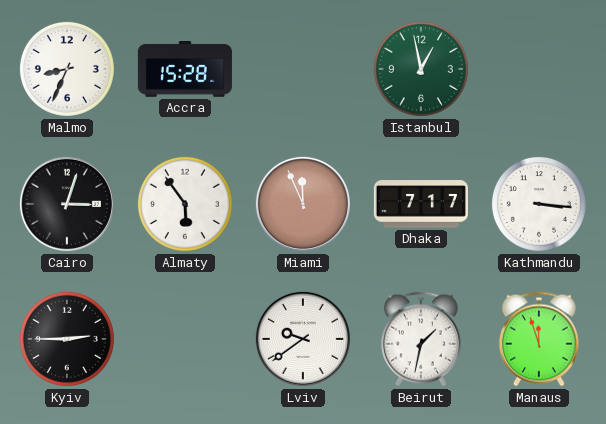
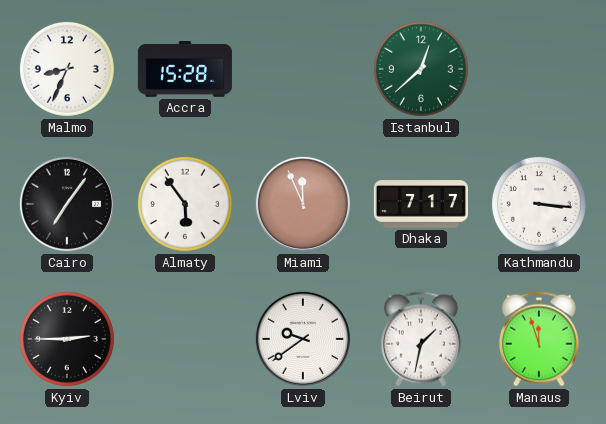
Istanbul: 12:58 -> 12:38 (421, 69)
Cairo: 3:03 -> 7:06 (67, 204)
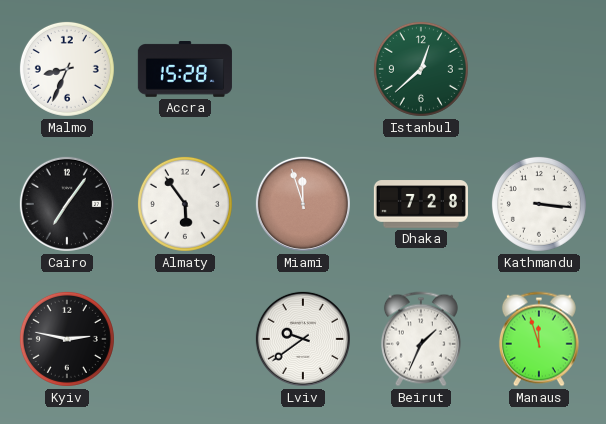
Miami: 11:56 -> 11:57 (303, 204)
Dhaka: 7:17 -> 7:28 (421, 204)
Kyiv: 2:45 -> 2:47 (67, 339)
Beirut: 1:32 -> 1:34 (421, 339)
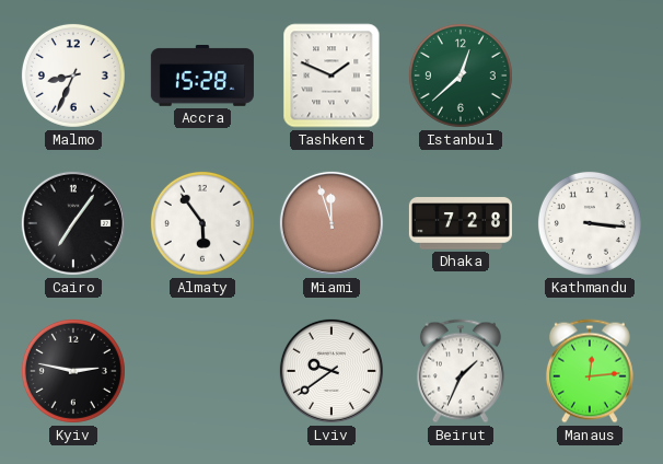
Tashkent: none -> 1:49 (331, 76)
Manaus: 11:57 -> 12:14 (590, 371)
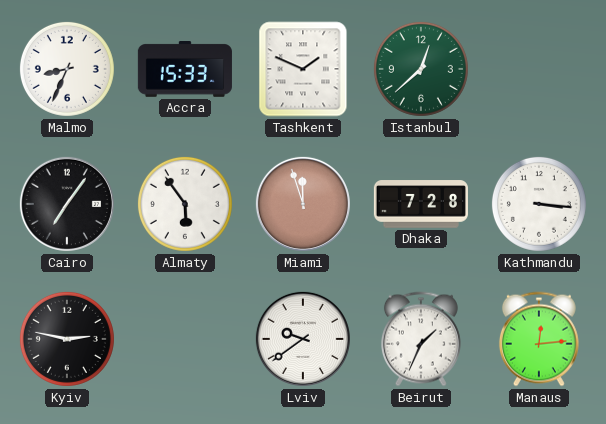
Accra: 15:28 -> 15:33 (185, 70)
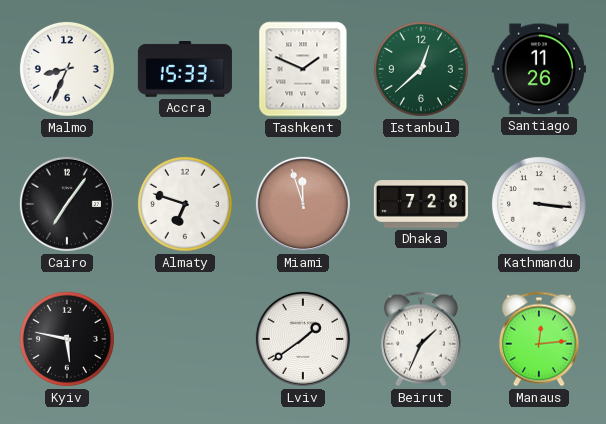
Santiago: none -> 11:26 (539, 69)
Almaty: 5:54 -> 6:48 (185, 204)
Kyiv: 2:47 -> 5:47 (67, 339)
Lviv: 9:39 -> 1:39 (303, 339)
